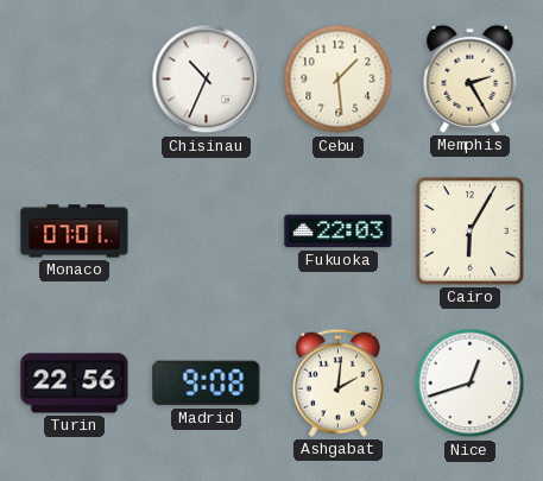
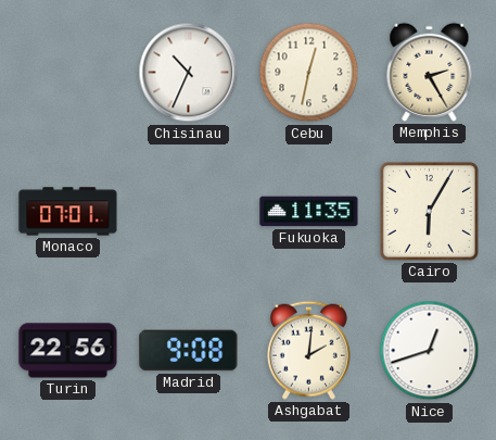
Cebu: 1:29 -> 12:32 (309, 73)
Fukuoka: 22:03 -> 11:35 (309, 212)
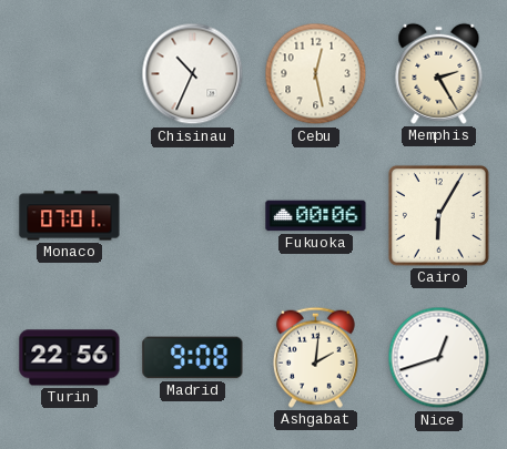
Cebu: 12:32 -> 12:28 (316, 74)
Fukuoka: 11:35 -> 00:06 (316, 216)
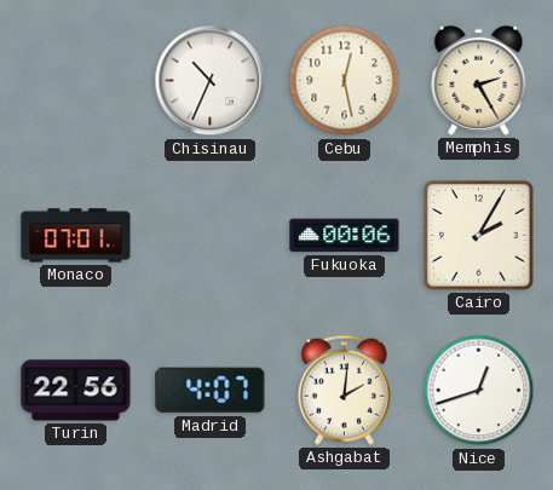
Cairo: 6:05 -> 2:05 (478, 235)
Madrid: 9:08 -> 4:07 (211, 391)
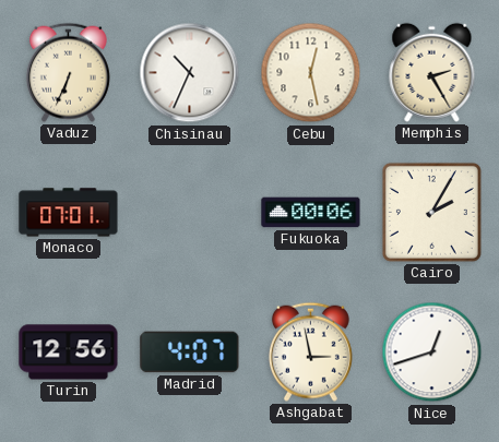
Vaduz: none -> 6:34 (68, 72)
Turin: 22:56 -> 12:56 (69, 353)
Ashgabat: 2:01 -> 2:58 (310, 351)
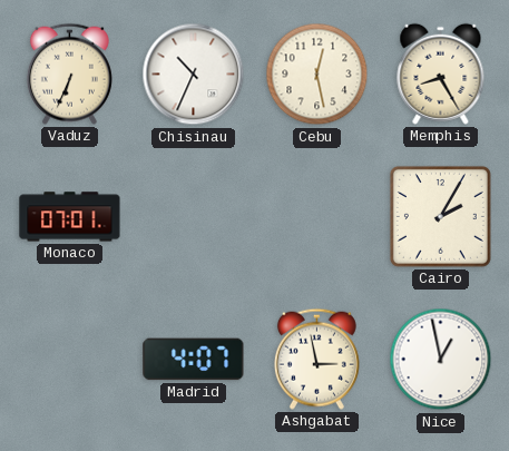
Memphis: 2:25 -> 8:25 (441, 73)
Fukuoka: 00:06 -> none (311, 213)
Turin: 12:56 -> none (69, 353)
Nice: 12:42 -> 12:58 (441, 360)
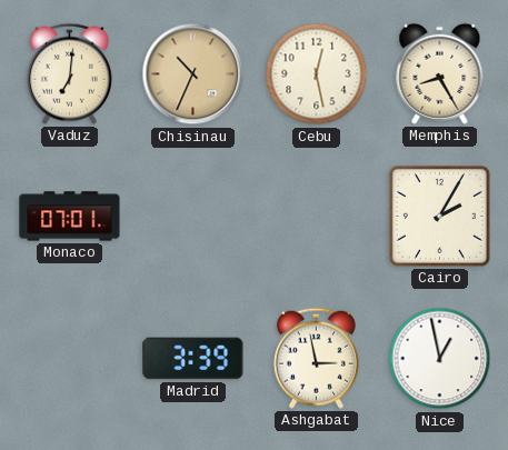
Vaduz: 6:34 -> 7:01 (69, 73)
Chisinau dial: white -> champagne (193, 74)
Madrid: 4:07 -> 3:39 (193, 359)
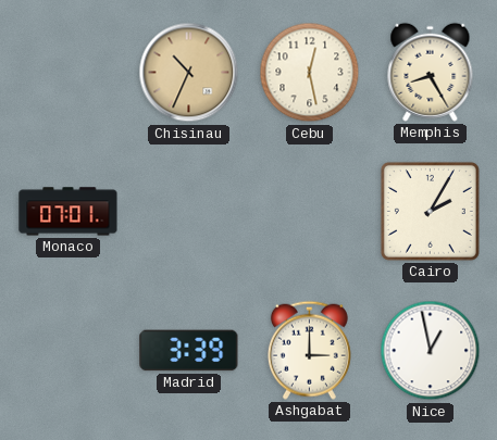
Vaduz: 7:01 -> none (69, 73)
Ashgabat: 2:58 -> 3:00 (309, 350)
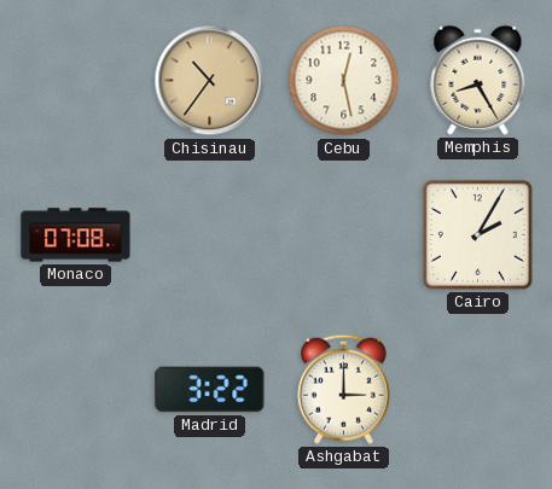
Chisinau: 10:34 -> 10:36 (210, 81)
Monaco: 07:01 -> 07:08 (76, 235)
Madrid: 3:39 -> 3:22 (210, 390)
Nice: 12:58 -> none (431, 351)
